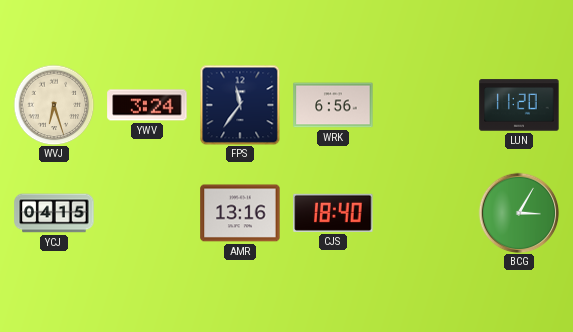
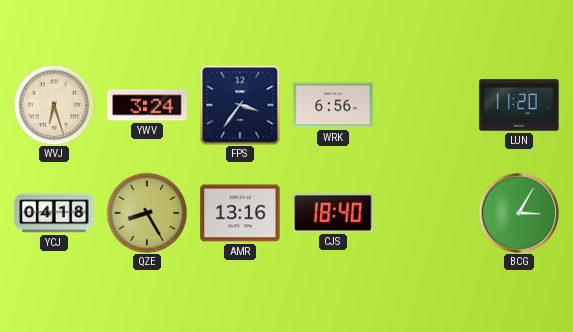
FPS: 11:36 -> 3:36 (240, 105)
YCJ: 04:15 -> 04:18 (54, 213)
QZE: none -> 8:25 (147, 213)
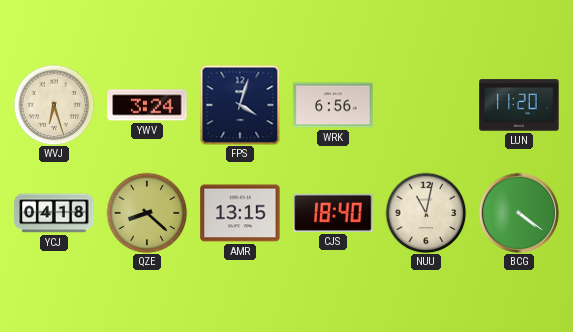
FPS: 3:36 -> 4:03 (240, 105)
QZE: 8:25 -> 8:22 (147, 213)
AMR: 13:16 -> 13:15 (240, 213)
NUU: none -> 11:02 (426, 213)
BCG: 3:05 -> 4:21 (519, 213)
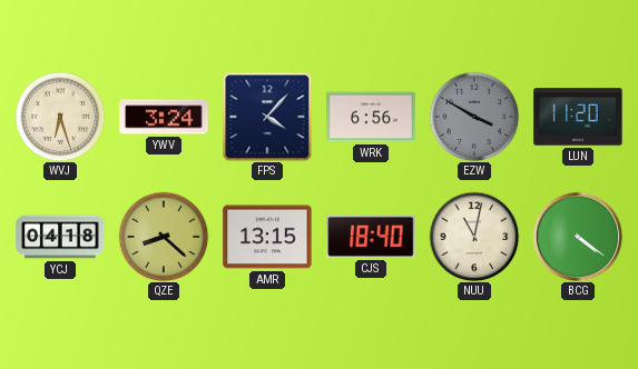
FPS: 4:03 -> 4:07 (267, 117)
EZW: none -> 3:50 (474, 117)
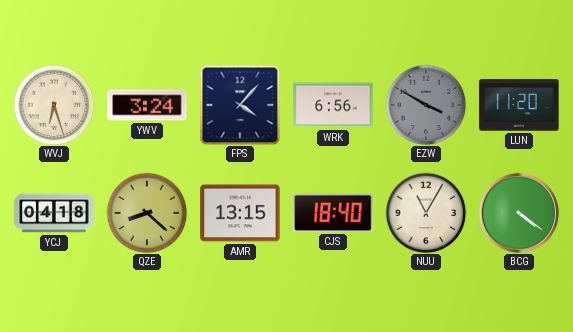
NUU: 11:02 -> 11:05 (426, 213)
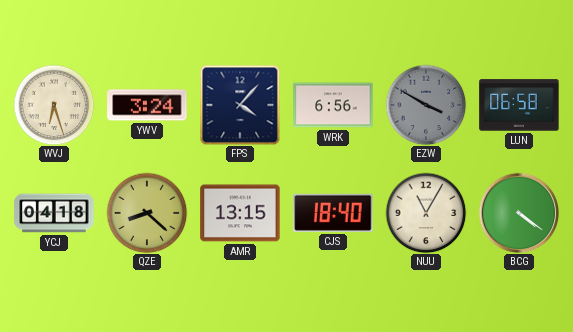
LUN: 11:20 -> 06:58 (519, 105)
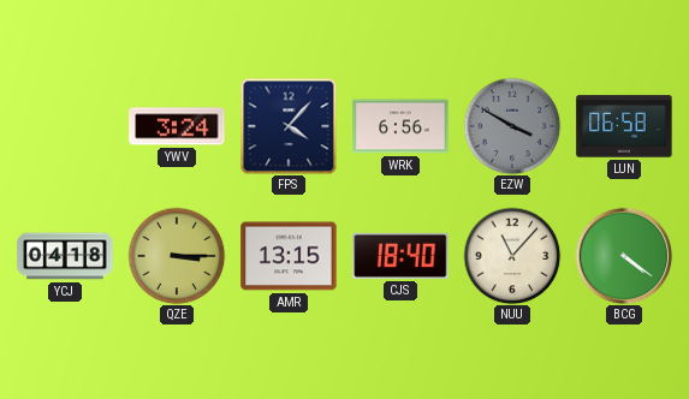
WVJ: 6:27 -> none (54, 105)
QZE: 8:22 -> 3:15 (177, 256)
NUU: 11:05 -> 11:07 (512, 256)
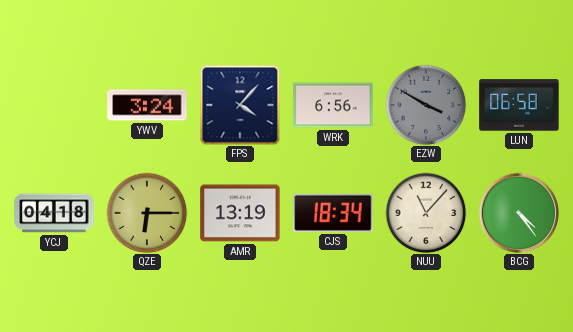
QZE: 3:15 -> 6:15 (147, 213)
AMR: 13:15 -> 13:19 (240, 213)
CJS: 18:40 -> 18:34 (333, 213)
BCG: 4:21 -> 4:24 (519, 213)
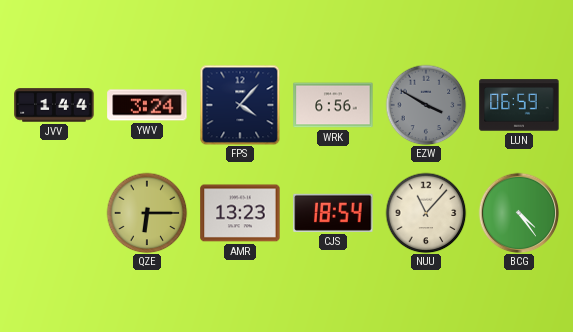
JVV: none -> 1:44 (54, 105)
LUN: 06:58 -> 06:59 (519, 105)
YCJ: 04:18 -> none (54, 213)
AMR: 13:19 -> 13:23 (240, 213)
CJS: 18:34 -> 18:54 (333, 213)
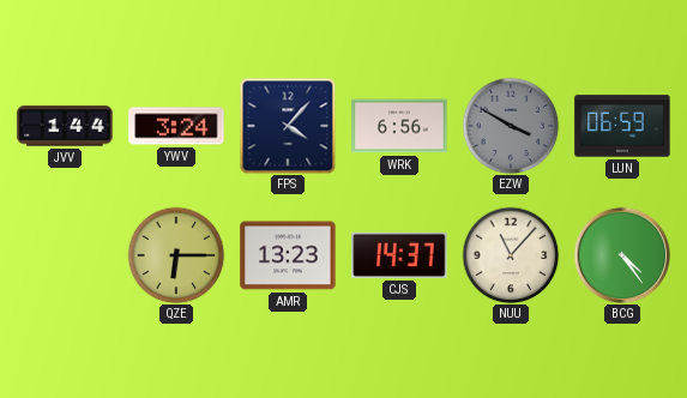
CJS: 18:54 -> 14:37 (399, 255)
